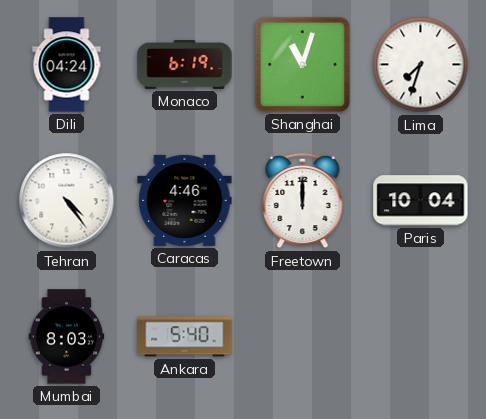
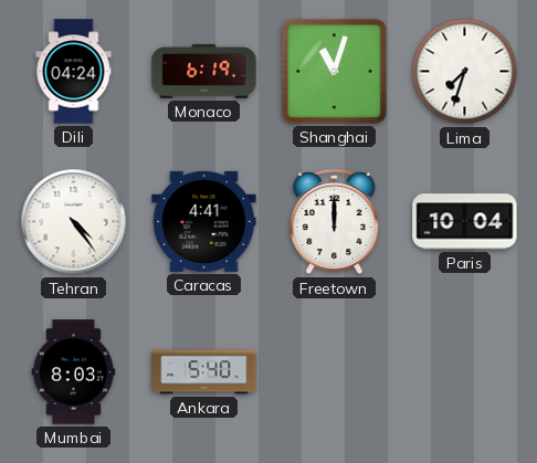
Caracas: 4:46 -> 4:41 (204, 221)
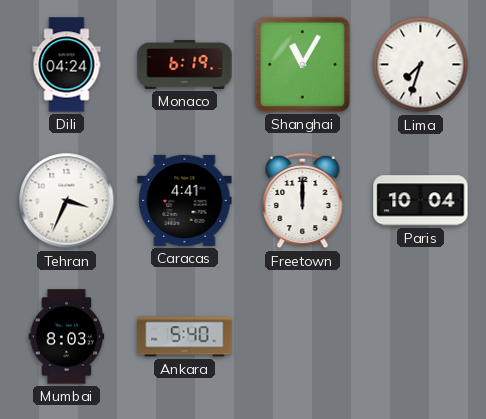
Shanghai: 11:03 -> 11:05 (302, 64)
Tehran: 4:24 -> 3:34 (67, 201)
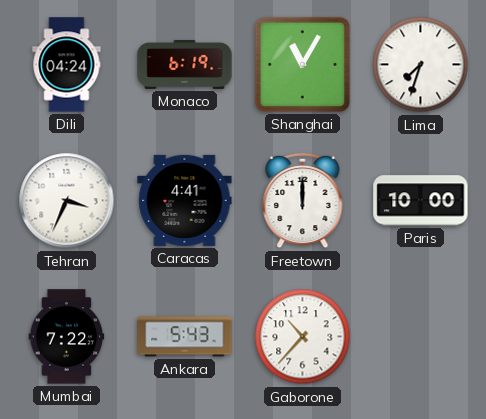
Paris: 10:04 -> 10:00 (421, 201)
Mumbai: 8:03 -> 7:22 (67, 337)
Ankara: 5:40 -> 5:43 (185, 337)
Gaborone: none -> 10:37 (303, 337)
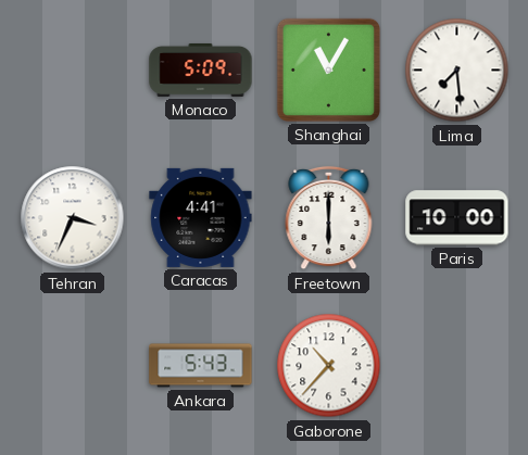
Dili: 04:24 -> none (67, 65)
Monaco: 6:19 -> 5:09 (201, 69)
Lima: 7:33 -> 7:29 (457, 71)
Freetown: 12:00 -> 6:00 (329, 218)
Mumbai: 7:22 -> none (67, 337)
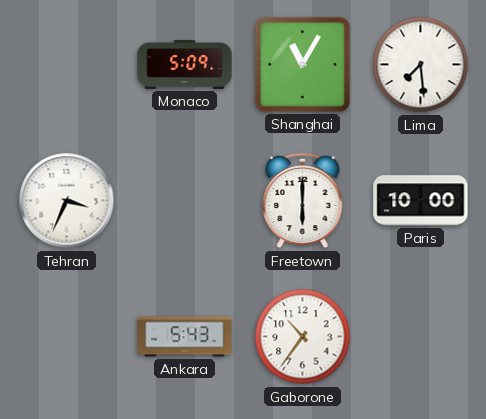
Caracas: 4:41 -> none (201, 217)
Gaborone: 10:37 -> 10:36 (303, 337)
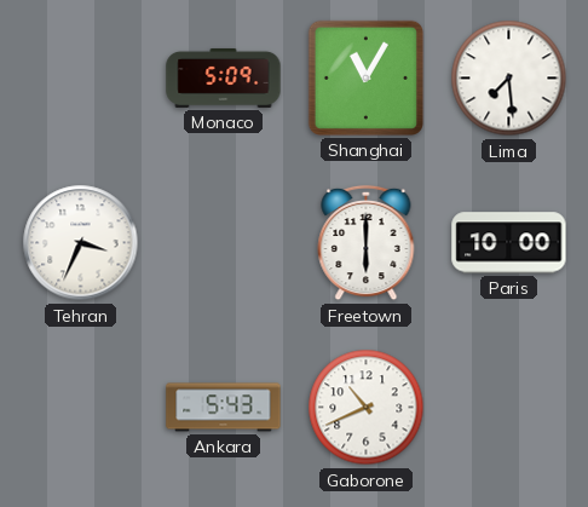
Gaborone: 10:36 -> 10:41 (367, 408)
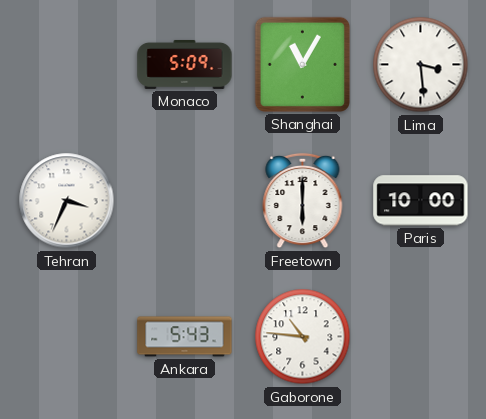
Lima: 7:29 -> 3:29 (421, 65)
Gaborone: 10:41 -> 10:46 (303, 337)
